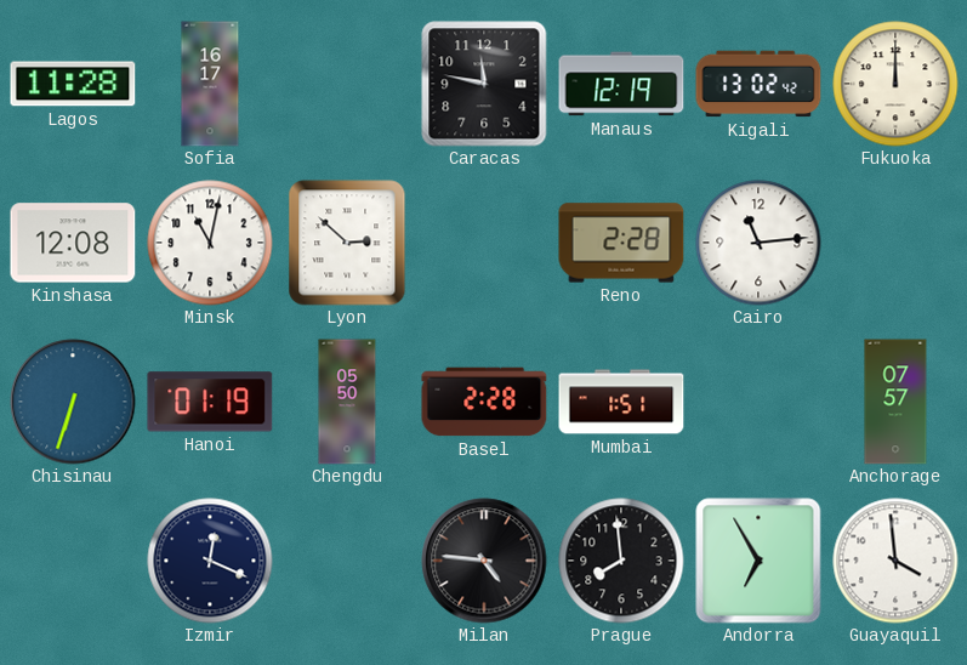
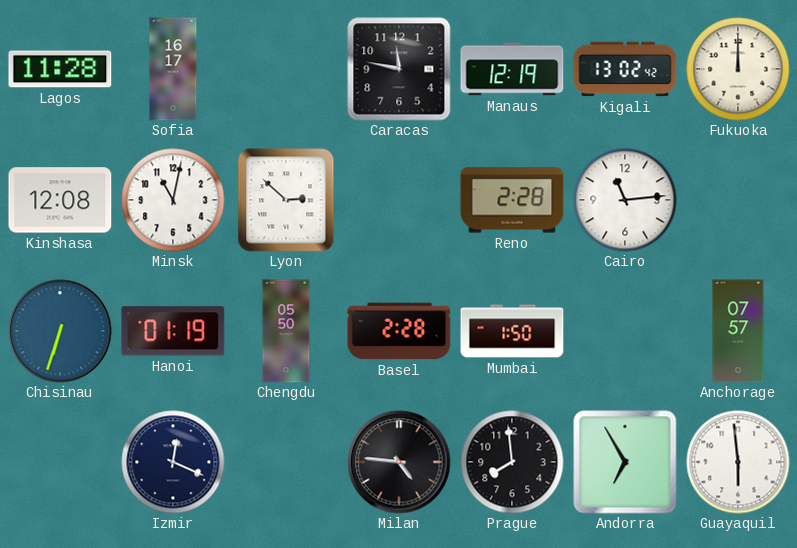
Mumbai: 1:51 -> 1:50 (512, 331)
Guayaquil: 3:59 -> 5:59 (738, 462)
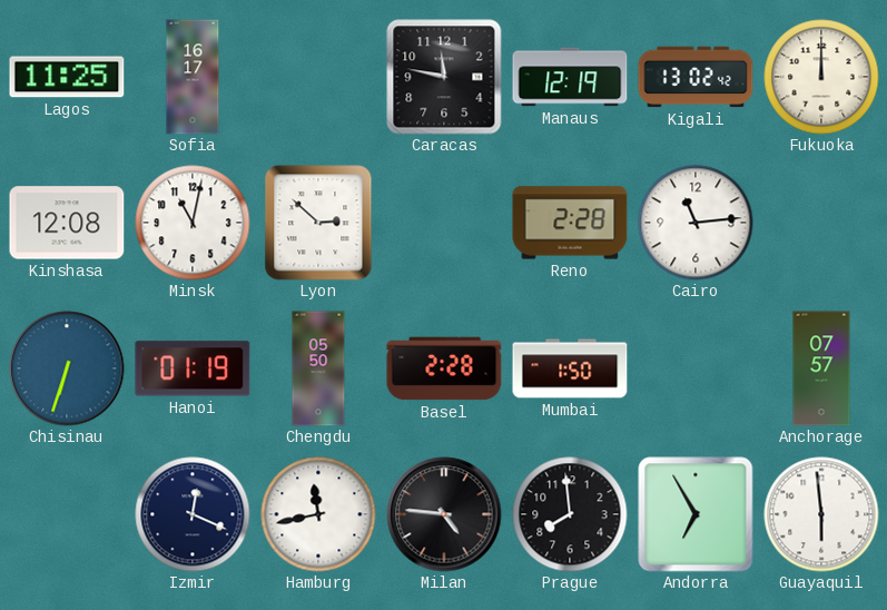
Lagos: 11:28 -> 11:25 (67, 77)
Hamburg: none -> 11:43 (318, 514)
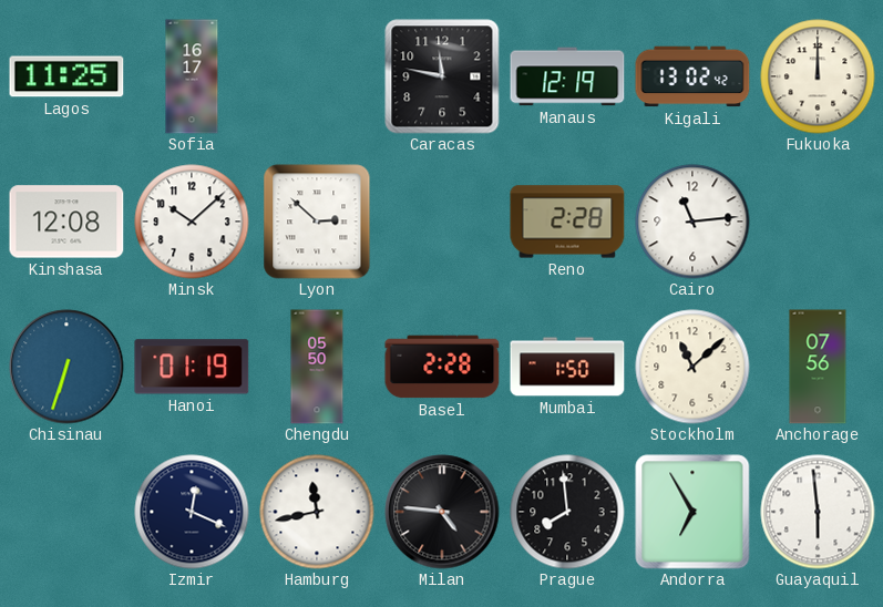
Minsk: 11:02 -> 10:08 (192, 222)
Stockholm: none -> 11:08 (692, 367)
Anchorage: 07:57 -> 07:56 (818, 367)
